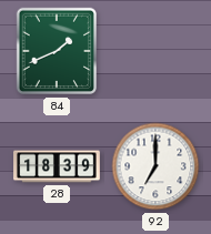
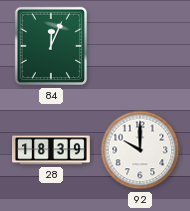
84: 1:41 -> 12:04 (50, 46)
92: 7:00 -> 10:00 (140, 150)
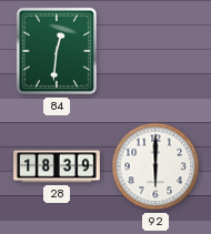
84: 12:04 -> 12:31 (56, 51)
92: 10:00 -> 6:00 (155, 166)
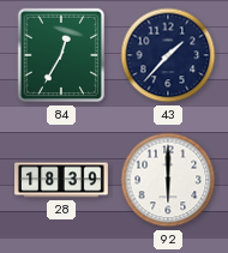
84: 12:31 -> 12:35 (60, 55)
43: none -> 1:37 (168, 55)
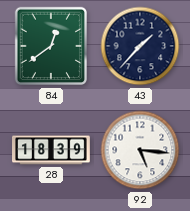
84: 12:35 -> 12:39 (50, 46)
92: 6:00 -> 5:16 (140, 150)
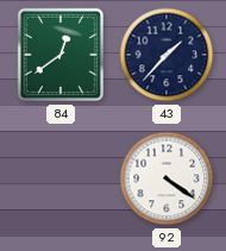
28: 18:39 -> none (52, 150)
92: 5:16 -> 4:21 (167, 178)
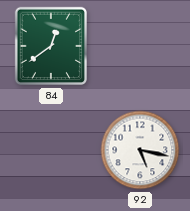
43: 1:37 -> none (167, 55)
92: 4:21 -> 5:17 (140, 150)
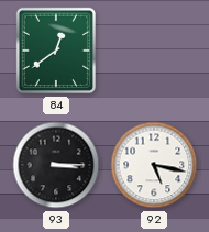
93: none -> 3:15 (56, 165)
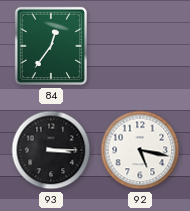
84: 12:39 -> 12:36 (50, 46)
